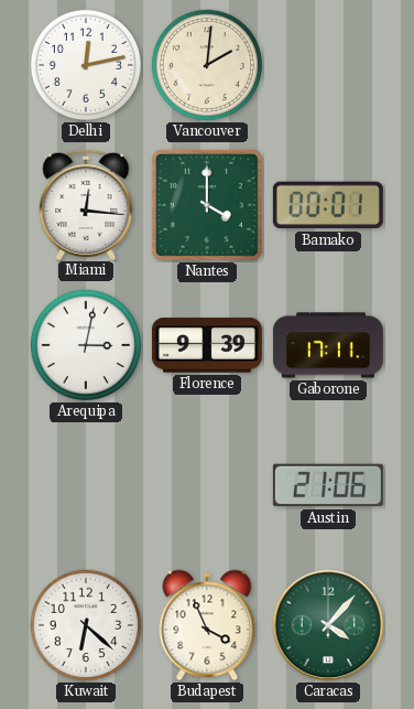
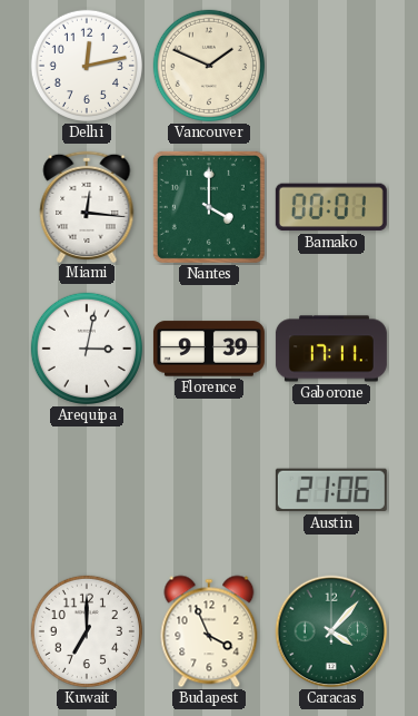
Vancouver: 2:01 -> 1:49 (209, 66)
Kuwait: 6:22 -> 7:00 (87, 631)
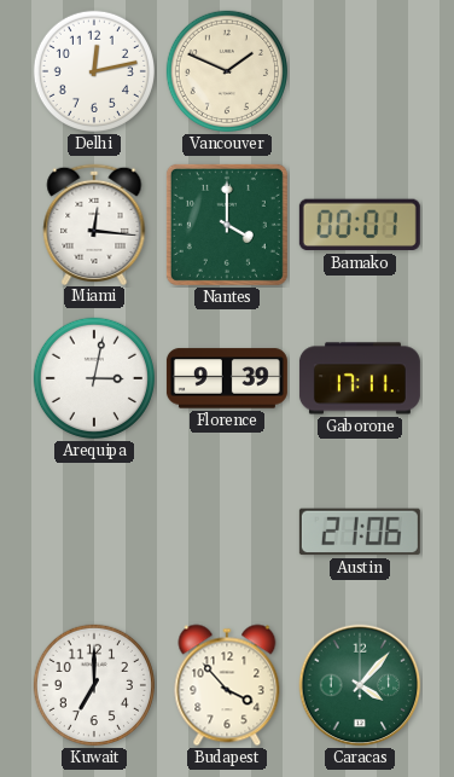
Budapest: 3:56 -> 3:53 (227, 685)
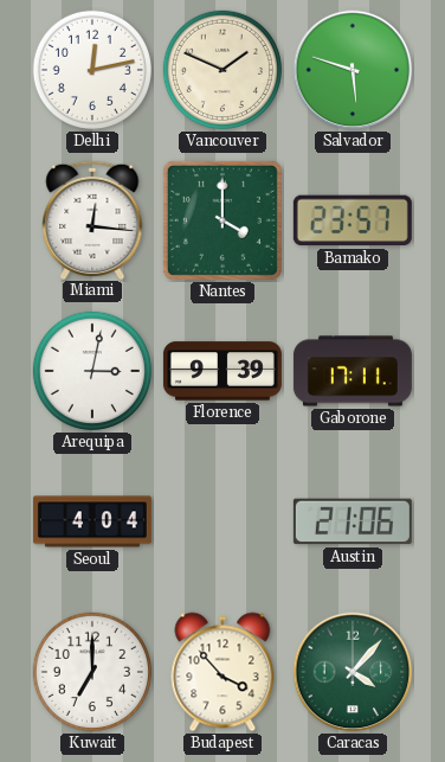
Salvador: none -> 5:48 (353, 70)
Bamako: 00:01 -> 23:57 (353, 220)
Seoul: none -> 4:04 (92, 521)
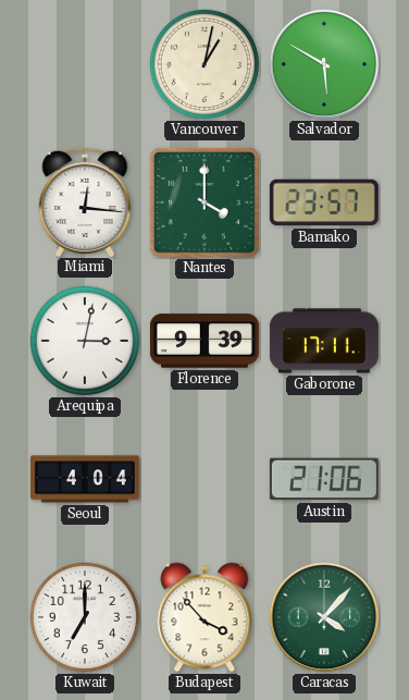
Delhi: 12:13 -> none (92, 70)
Vancouver: 1:49 -> 1:02 (205, 64)
Salvador: 5:48 -> 5:50 (324, 64)
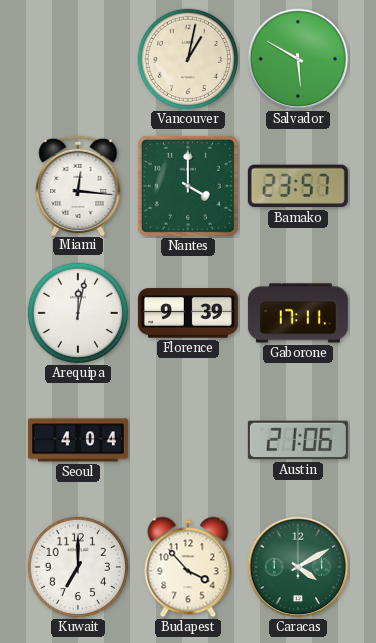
Arequipa: 3:02 -> 12:02 (78, 313)
Caracas: 4:07 -> 4:10 (298, 567)
